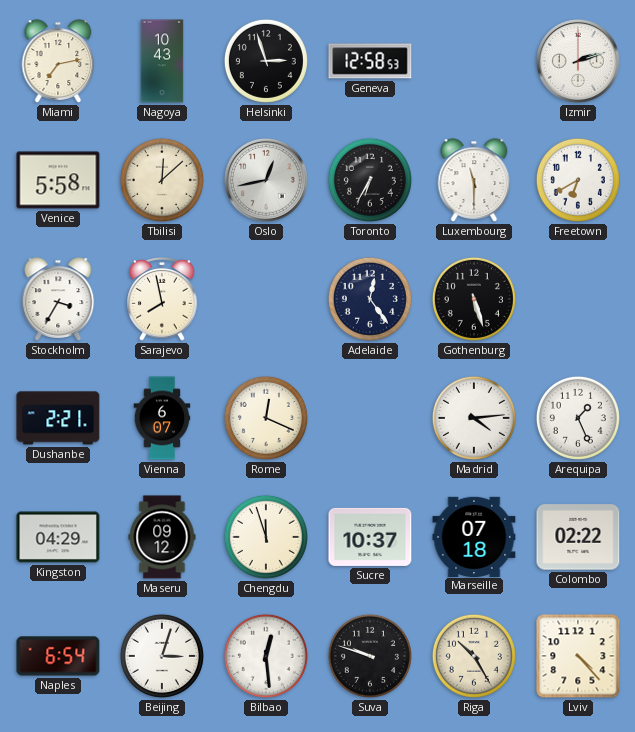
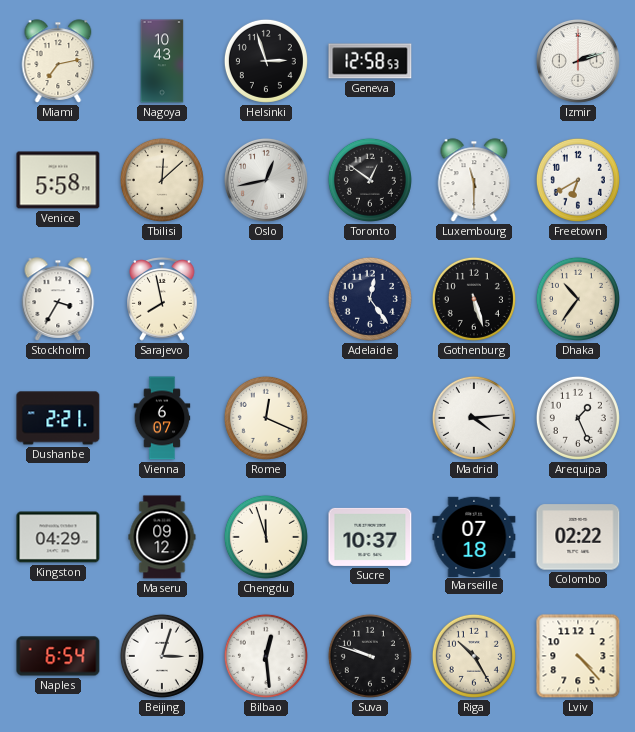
Toronto: 6:35 -> 12:51 (370, 180)
Dhaka: none -> 10:36 (578, 299)
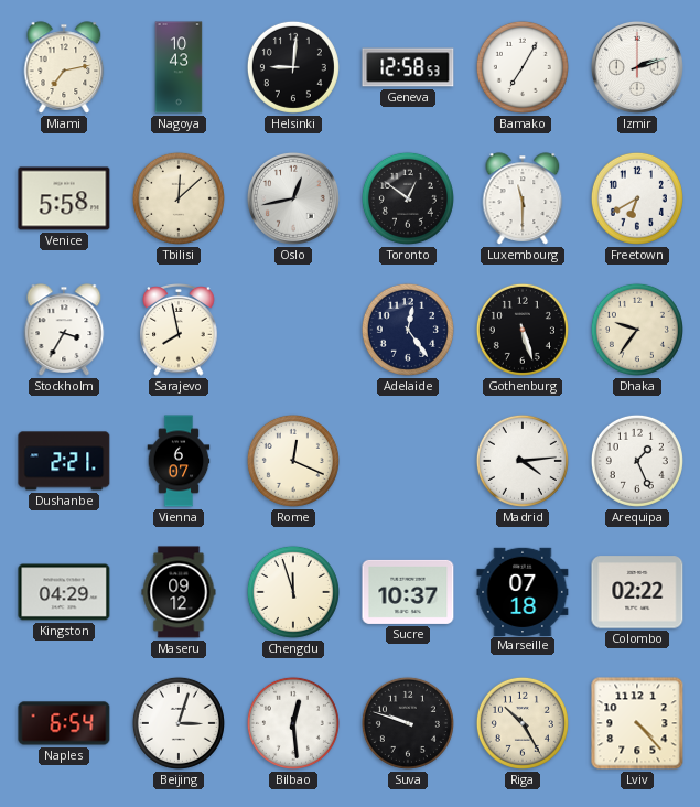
Helsinki: 2:57 -> 9:01 (293, 67)
Bamako: none -> 7:05 (523, 67)
Dhaka: 10:36 -> 9:36 (637, 330)
